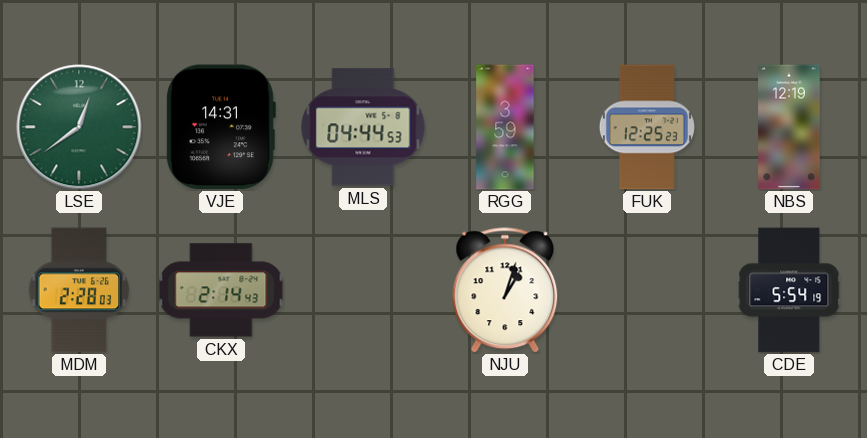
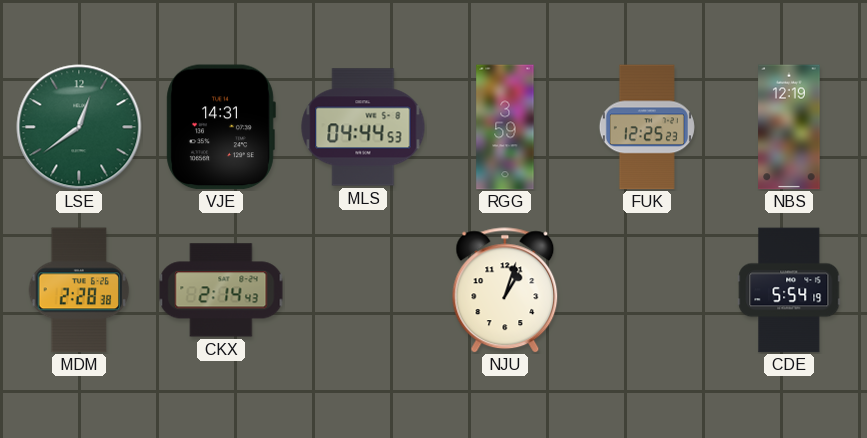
MDM: 2:28:03 -> 2:28:38 (79, 290)
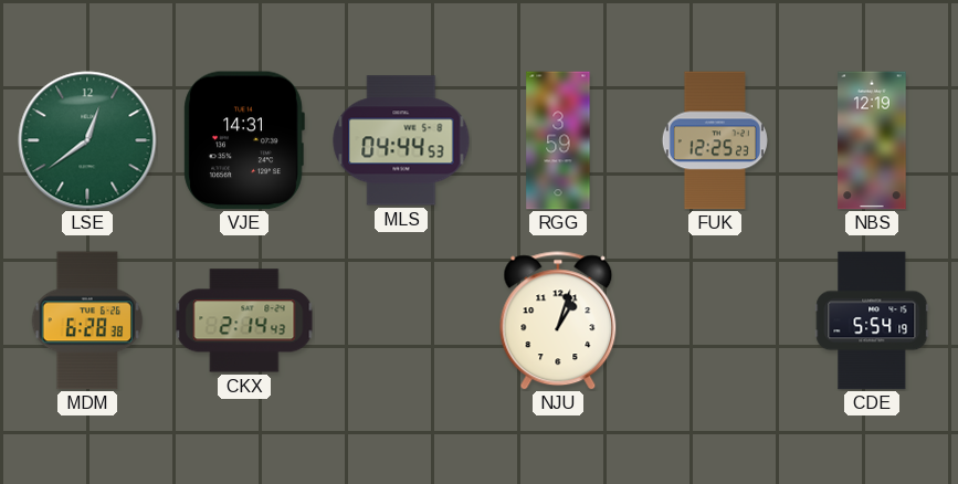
MDM: 2:28 -> 6:28 (87, 320)
